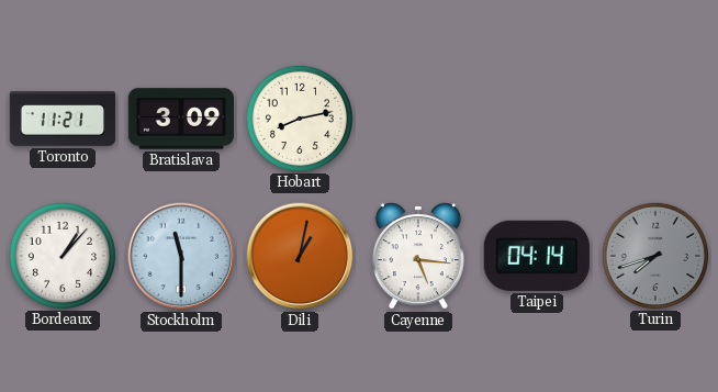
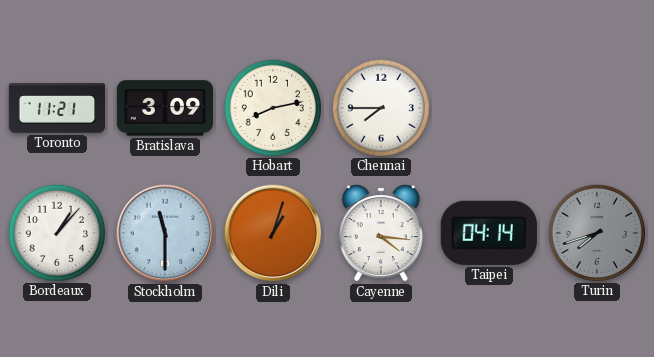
Chennai: none -> 7:45 (380, 107)
Dili: 1:02 -> 1:03 (273, 233)
Cayenne: 5:16 -> 4:16 (381, 233)
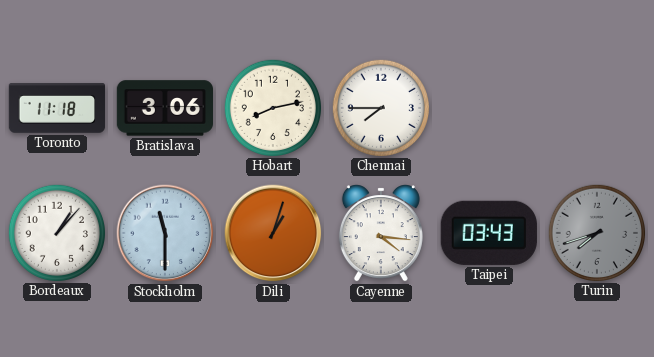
Toronto: 11:21 -> 11:18 (57, 108)
Bratislava: 3:09 -> 3:06 (165, 108)
Taipei: 04:14 -> 03:43 (489, 233)
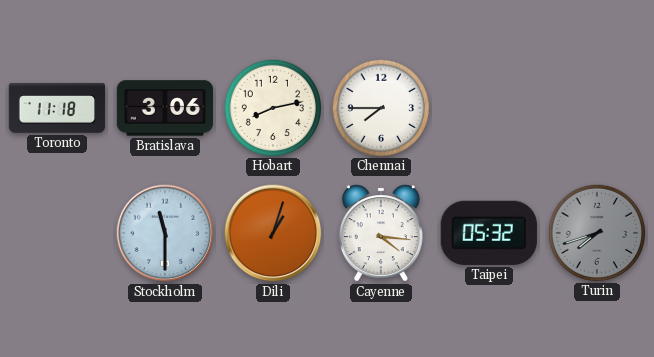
Bordeaux: 1:07 -> none (56, 232)
Taipei: 03:43 -> 05:32 (489, 233)
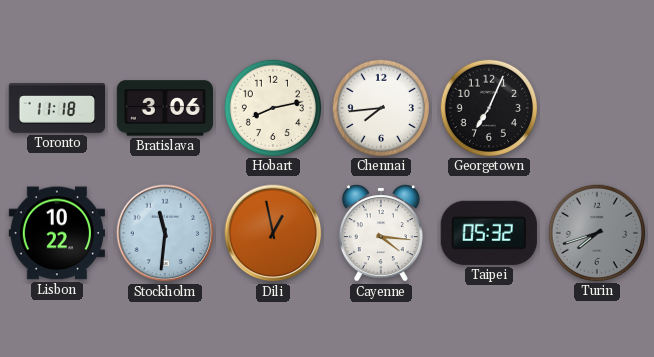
Chennai: 7:45 -> 7:44 (380, 107)
Georgetown: none -> 7:04 (488, 107)
Lisbon: none -> 10:22 (56, 233)
Stockholm: 11:30 -> 11:31 (165, 233)
Dili: 1:03 -> 12:58 (273, 233)
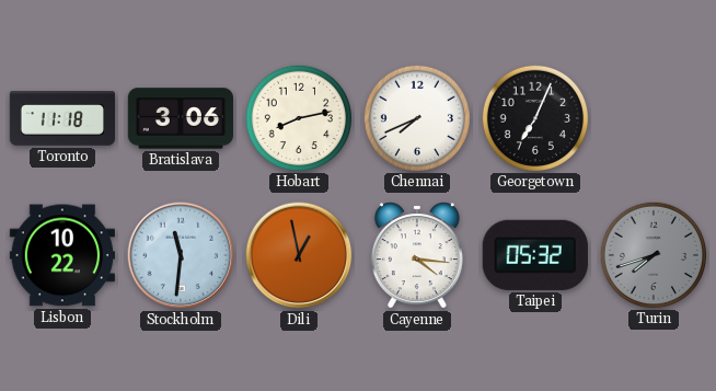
Chennai: 7:44 -> 7:41 (416, 117)
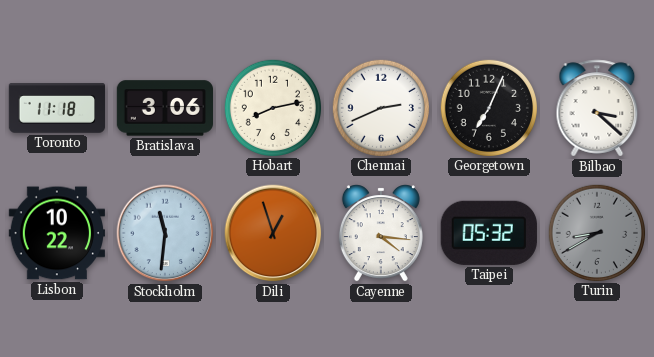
Chennai: 7:41 -> 2:41 (380, 107)
Bilbao: none -> 3:22 (597, 108)
Dili: 12:58 -> 12:57 (273, 233)
Turin: 7:42 -> 8:40 (596, 232)
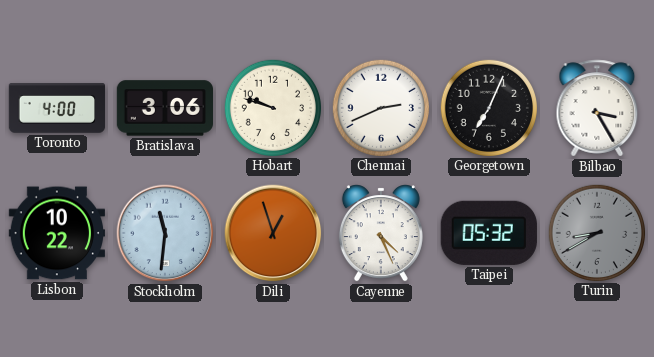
Toronto: 11:18 -> 4:00 (57, 108)
Hobart: 8:13 -> 9:48 (272, 107)
Bilbao: 3:22 -> 3:25 (597, 108)
Cayenne: 4:16 -> 4:26 (381, 233)
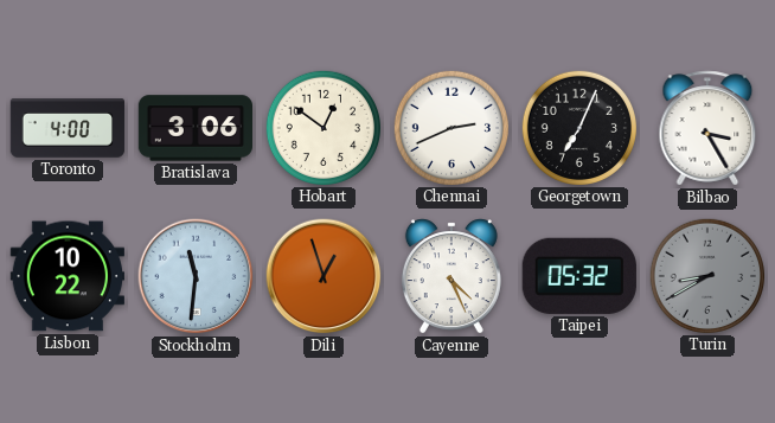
Hobart: 9:48 -> 12:51 (322, 127)
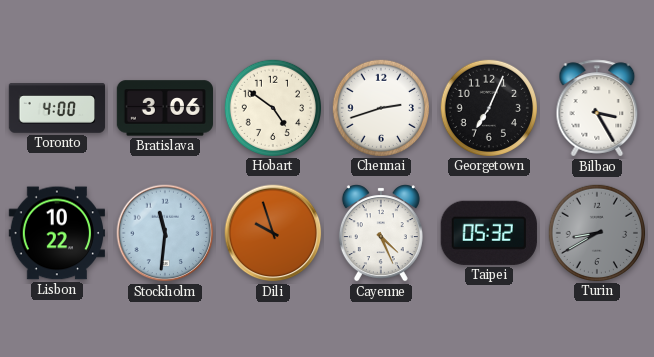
Hobart: 12:51 -> 4:51 (272, 107)
Chennai: 2:41 -> 2:42 (380, 107)
Dili: 12:57 -> 9:57 (273, 233)
